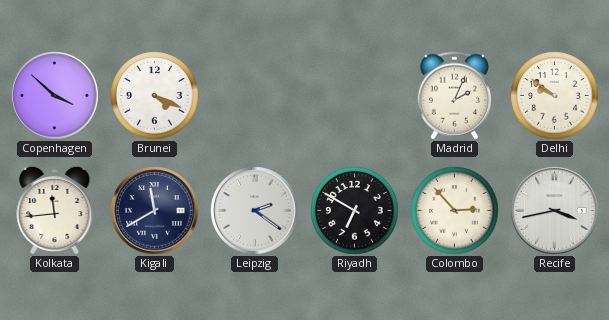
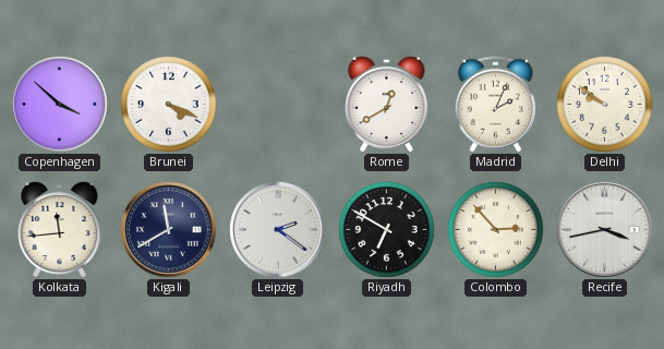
Rome: none -> 12:40 (387, 104)
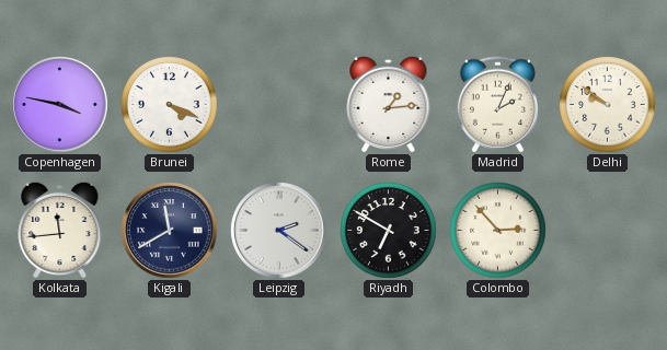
Copenhagen: 3:52 -> 3:47 (60, 105)
Rome: 12:40 -> 1:14 (389, 104)
Recife: 3:43 -> none (605, 230)
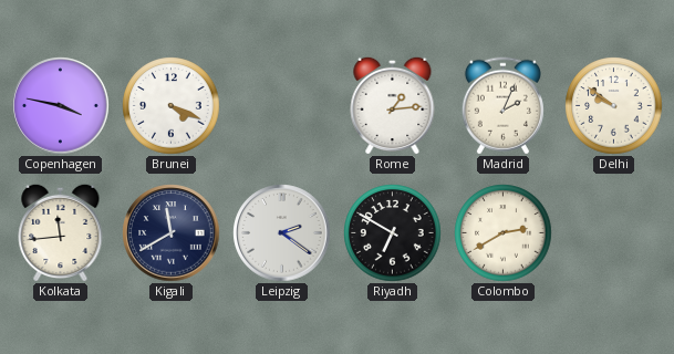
Colombo: 2:53 -> 2:40 (504, 233)
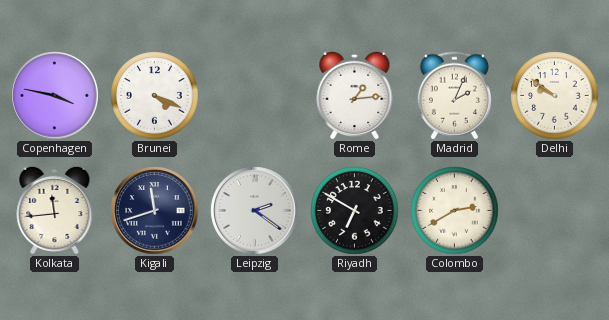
Kigali: 11:40 -> 11:42 (155, 211)
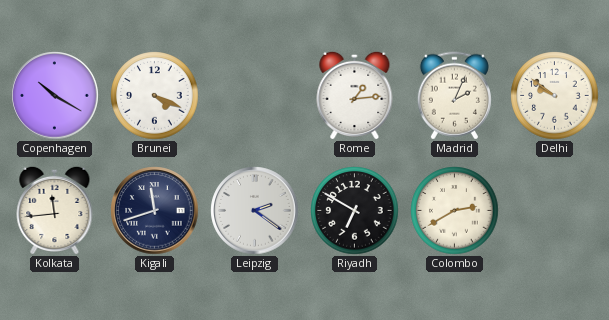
Copenhagen: 3:47 -> 10:20 (55, 96)
